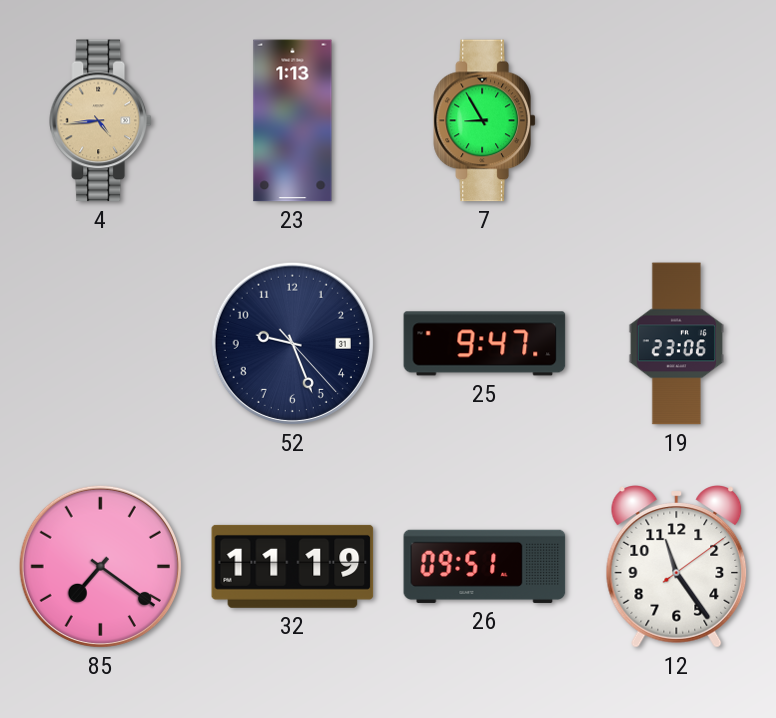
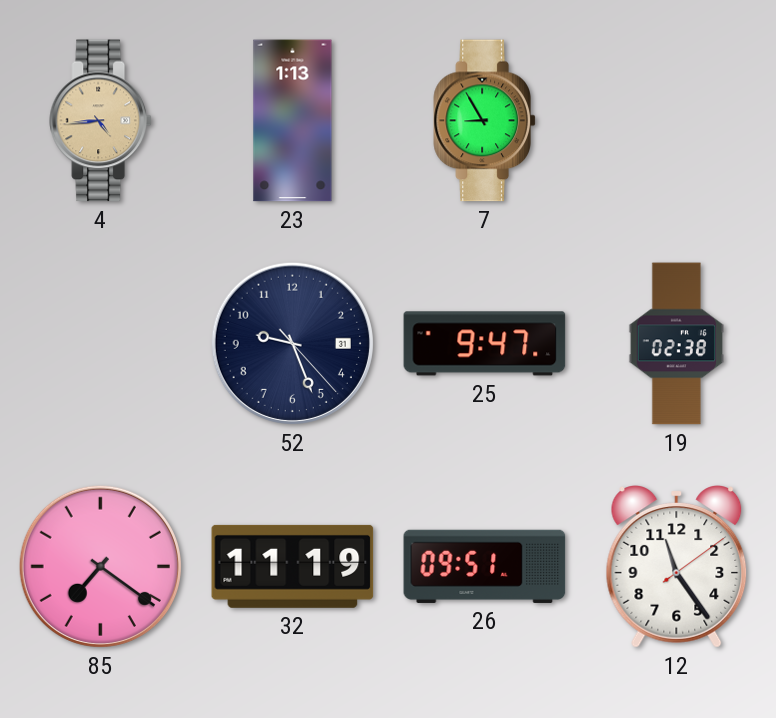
19: 23:06 -> 02:38 (677, 344)
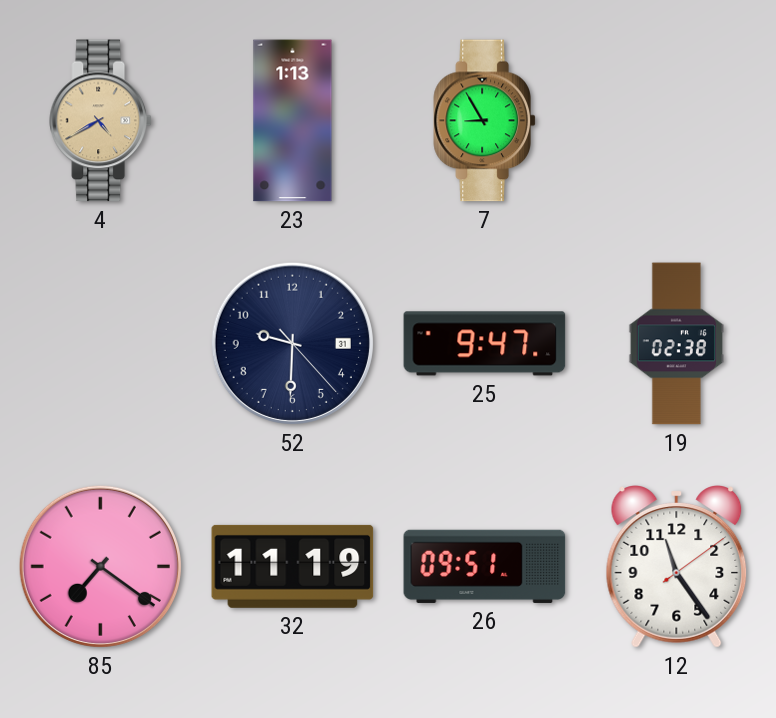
4: 4:44 -> 4:40 (100, 121)
52: 9:26 -> 9:30 (292, 343)
